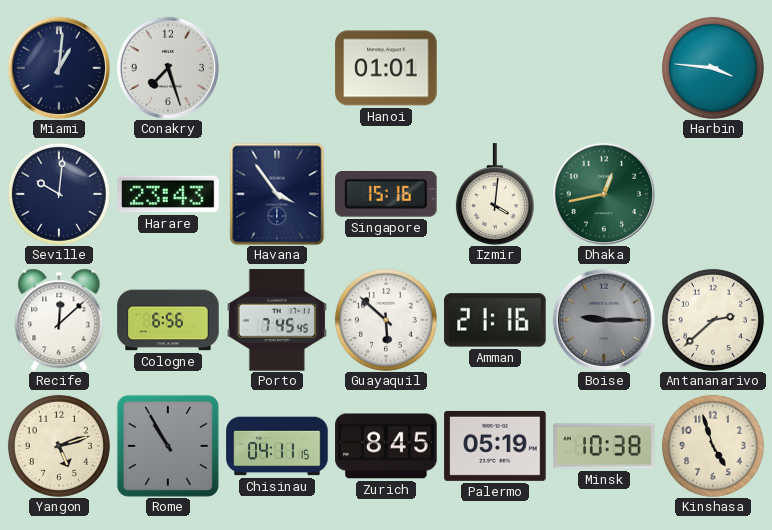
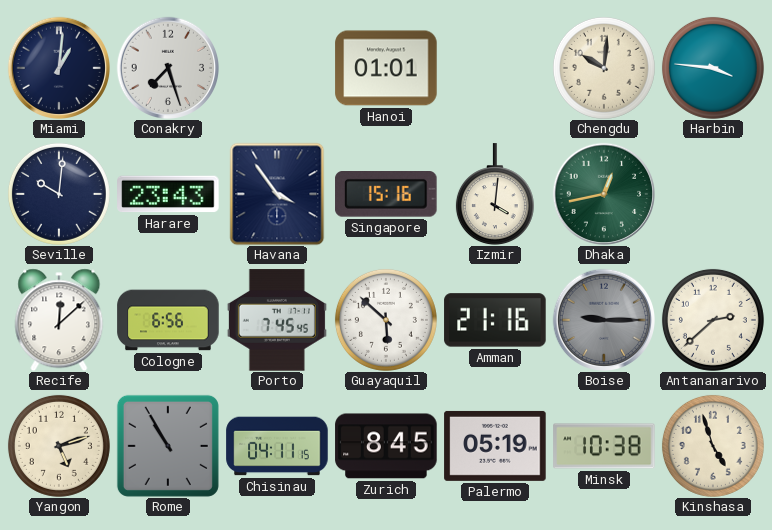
Chengdu: none -> 10:01 (604, 68)
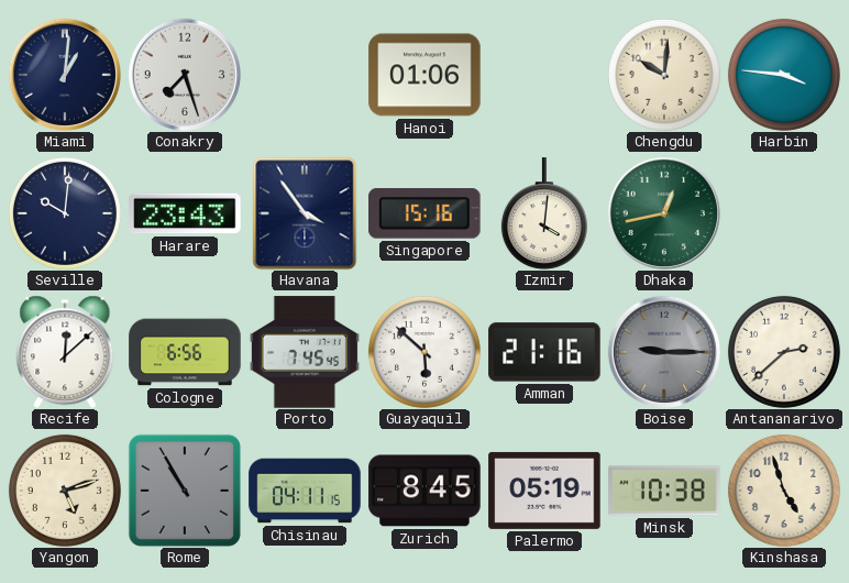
Hanoi: 01:01 -> 01:06 (424, 75)
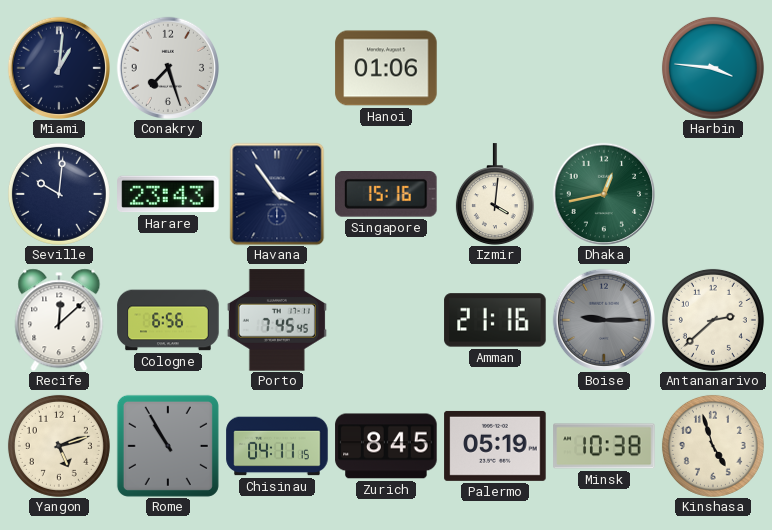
Chengdu: 10:01 -> none (664, 75)
Guayaquil: 5:52 -> none (424, 352)
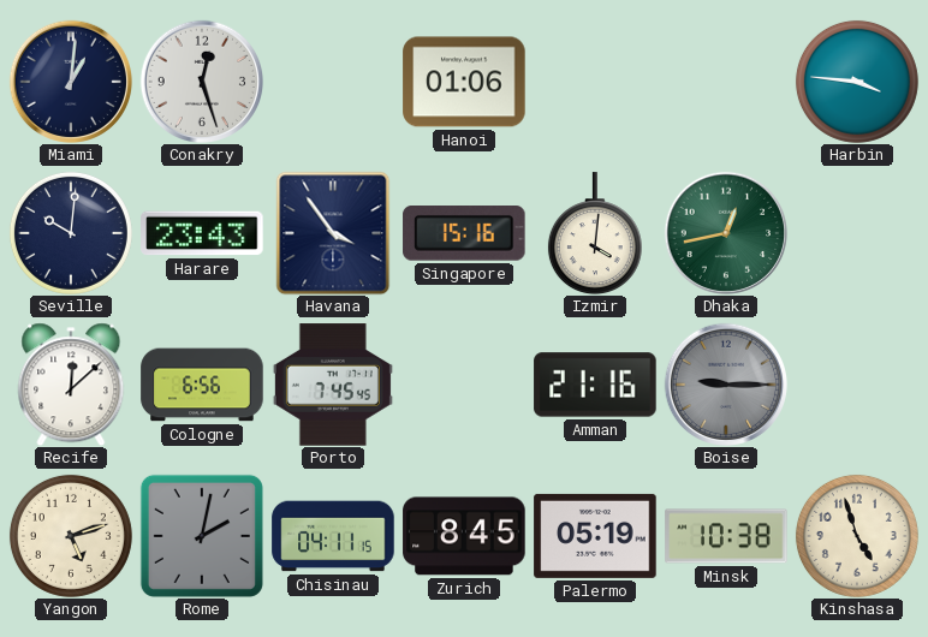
Conakry: 7:27 -> 12:27 (201, 81)
Antananarivo: 2:38 -> none (713, 320)
Rome: 10:55 -> 2:02 (202, 536)
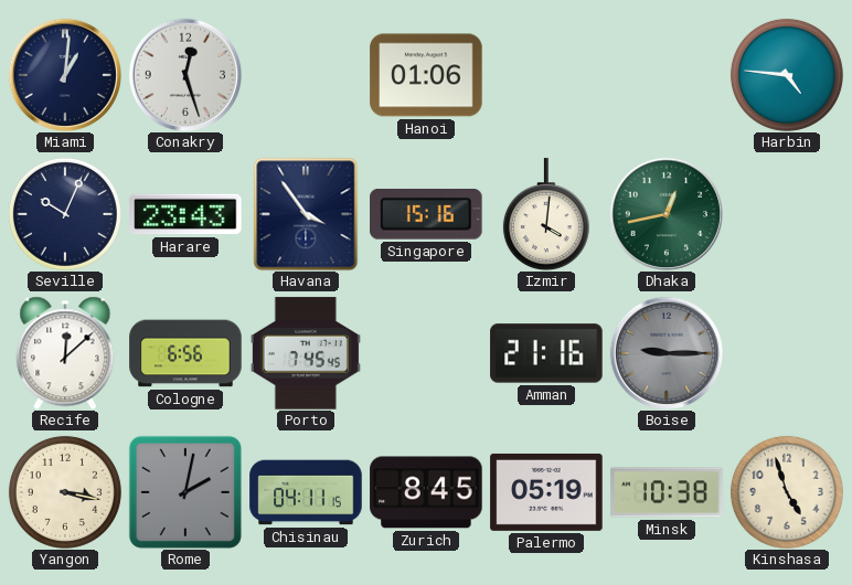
Harbin: 3:46 -> 4:46 (787, 75)
Seville: 10:01 -> 10:04 (65, 214)
Yangon: 5:12 -> 3:17 (65, 492)
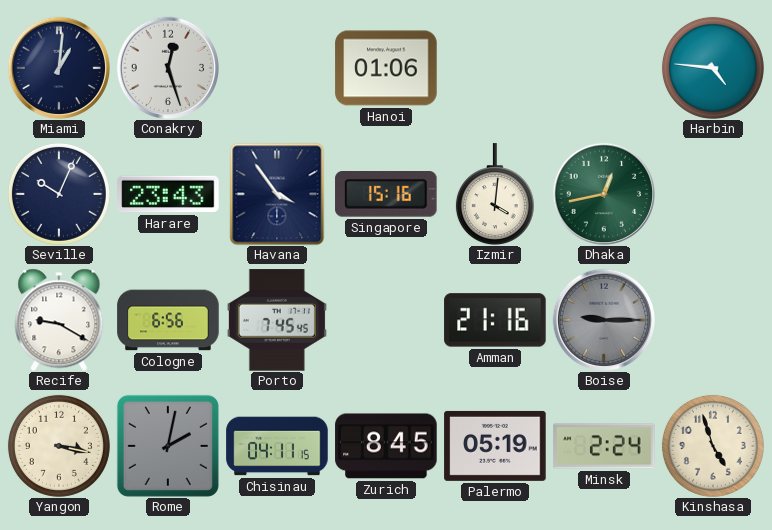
Recife: 12:08 -> 9:20 (59, 320)
Minsk: 10:38 -> 2:24 (604, 446)
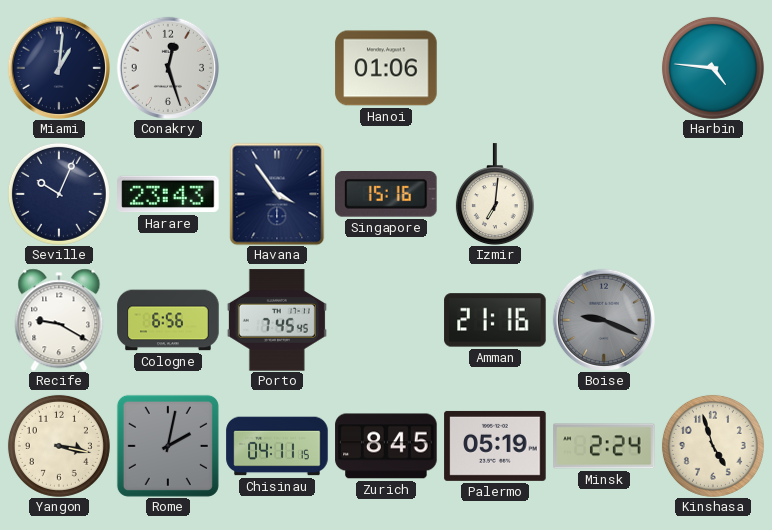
Izmir: 4:01 -> 7:01 (495, 194)
Dhaka: 12:43 -> none (603, 193)
Boise: 9:15 -> 9:19 (603, 319)
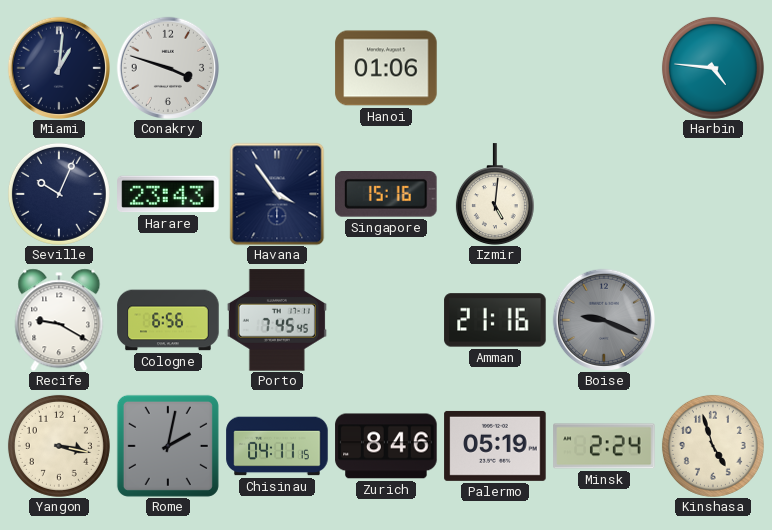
Conakry: 12:27 -> 3:48 (167, 67)
Izmir: 7:01 -> 5:01 (495, 194)
Zurich: 8:45 -> 8:46 (386, 446)
